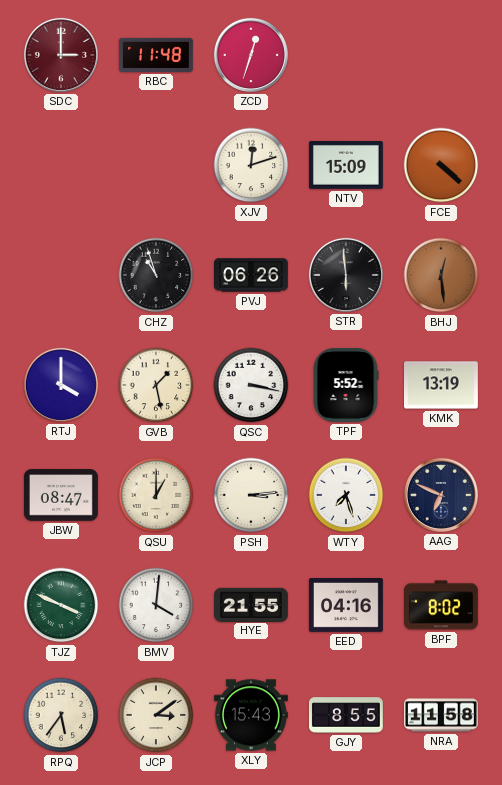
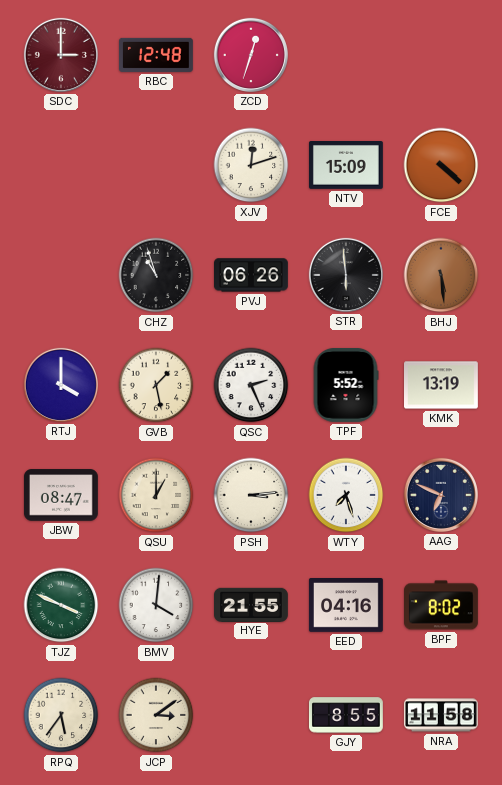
RBC: 11:48 -> 12:48 (157, 55)
BHJ: 12:29 -> 5:29 (441, 275)
QSC: 3:17 -> 2:26 (251, 385)
XLY: 15:43 -> none (252, 715)
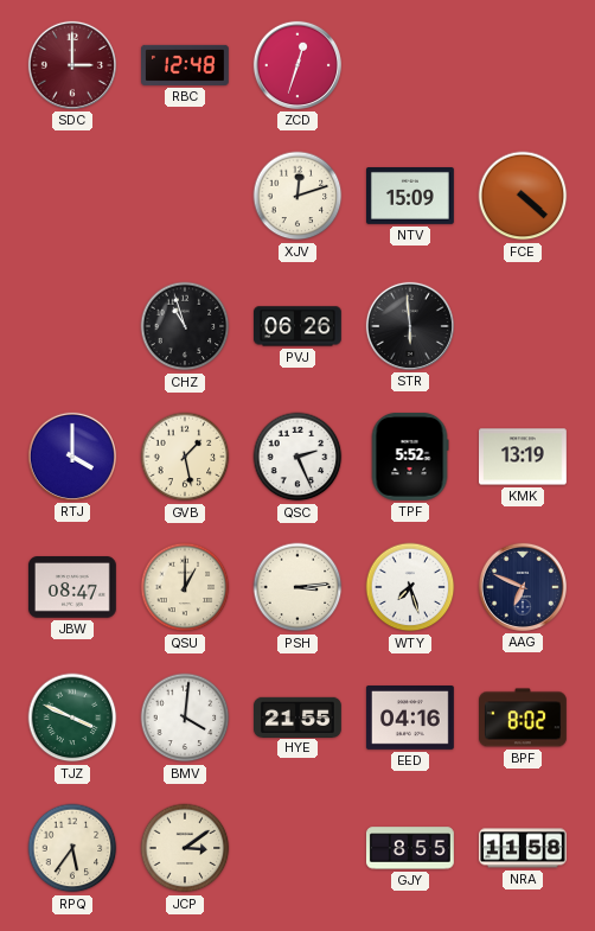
BHJ: 5:29 -> none (441, 275)
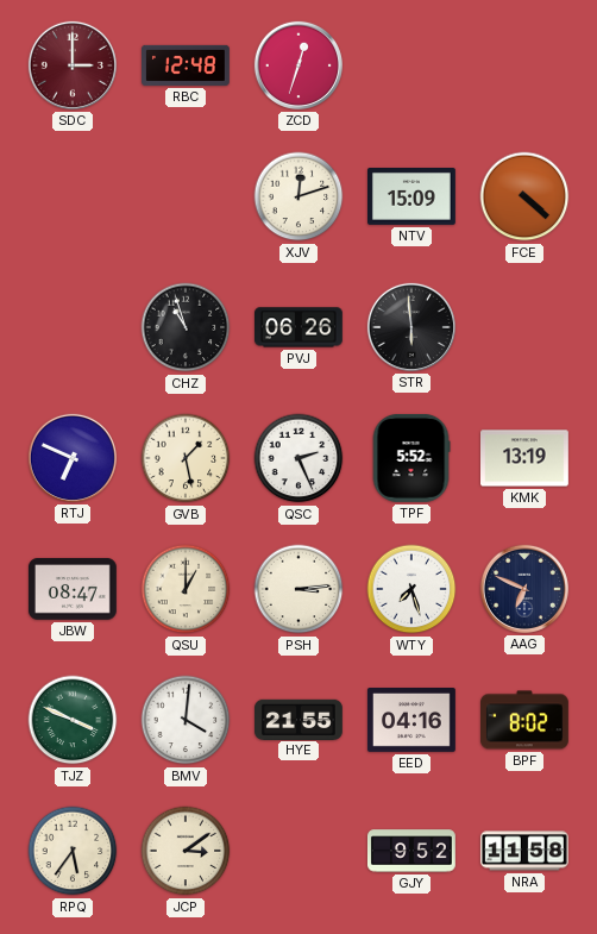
RTJ: 4:00 -> 6:49 (73, 458)
GJY: 8:55 -> 9:52 (411, 851)
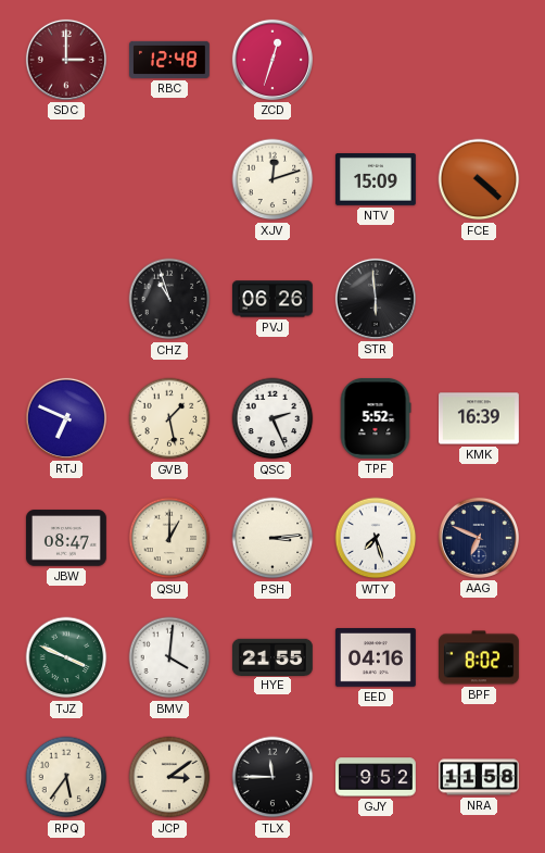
KMK: 13:19 -> 16:39 (480, 418)
TLX: none -> 11:45 (272, 777)
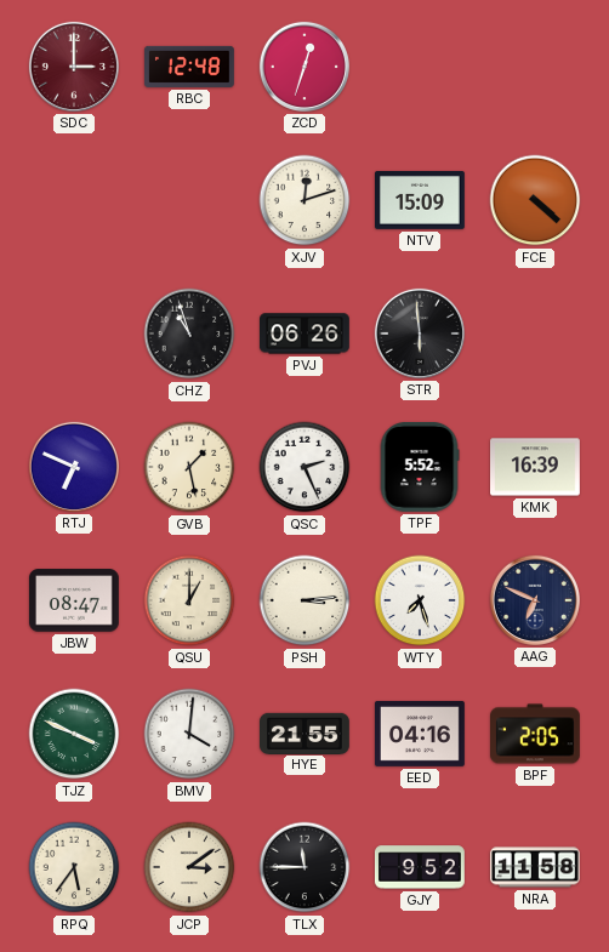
BPF: 8:02 -> 2:05 (536, 734)
